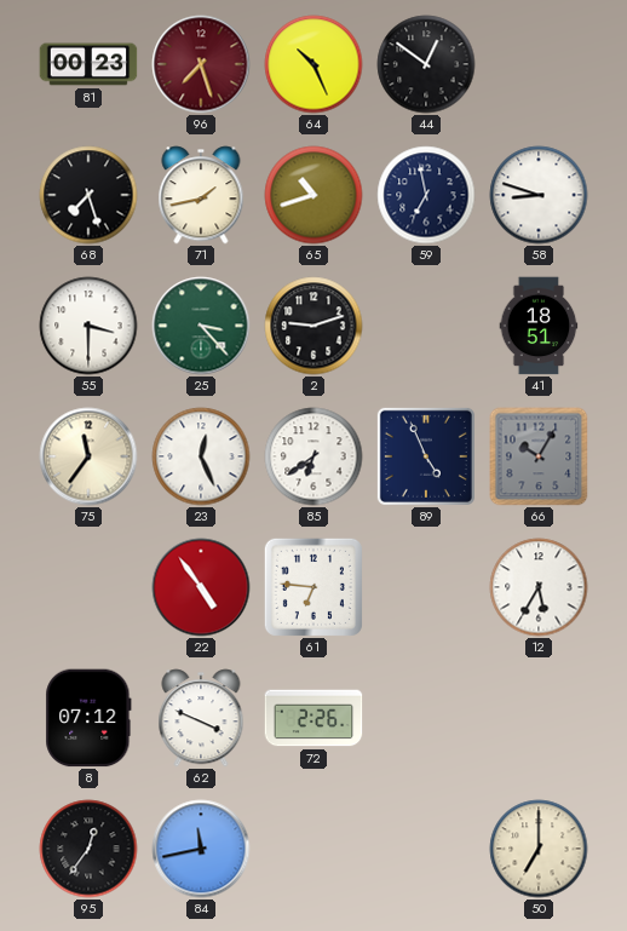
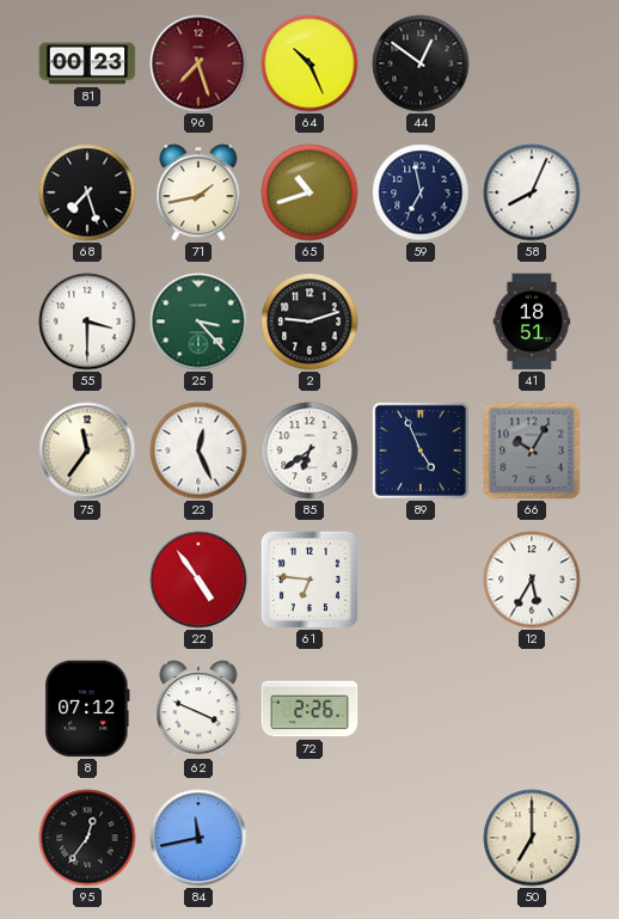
58: 8:48 -> 8:04 (532, 192)
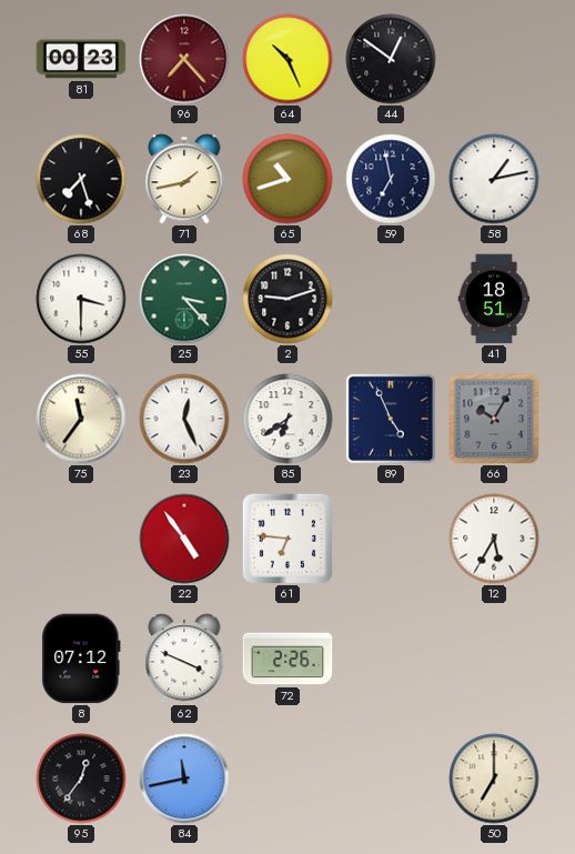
96: 7:27 -> 7:23 (184, 59)
58: 8:04 -> 1:13 (494, 179)
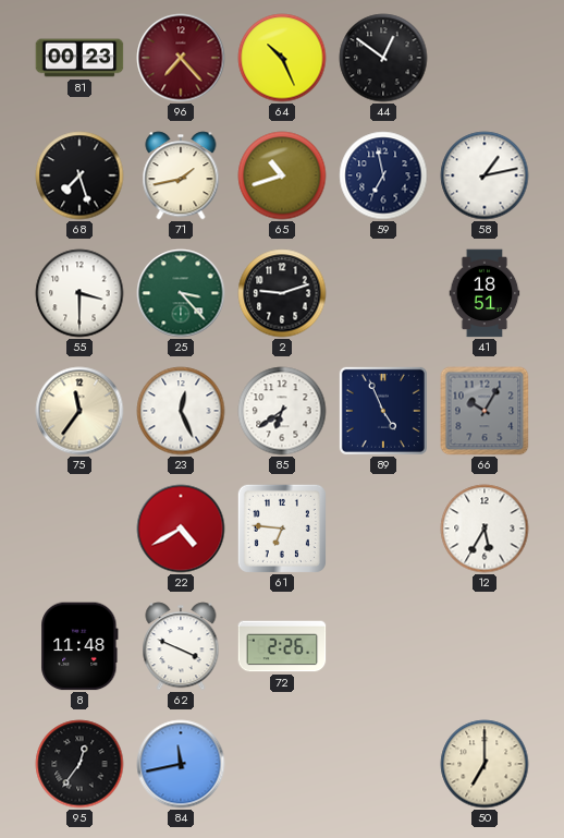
22: 4:54 -> 4:40 (181, 529)
8: 07:12 -> 11:48 (79, 646)
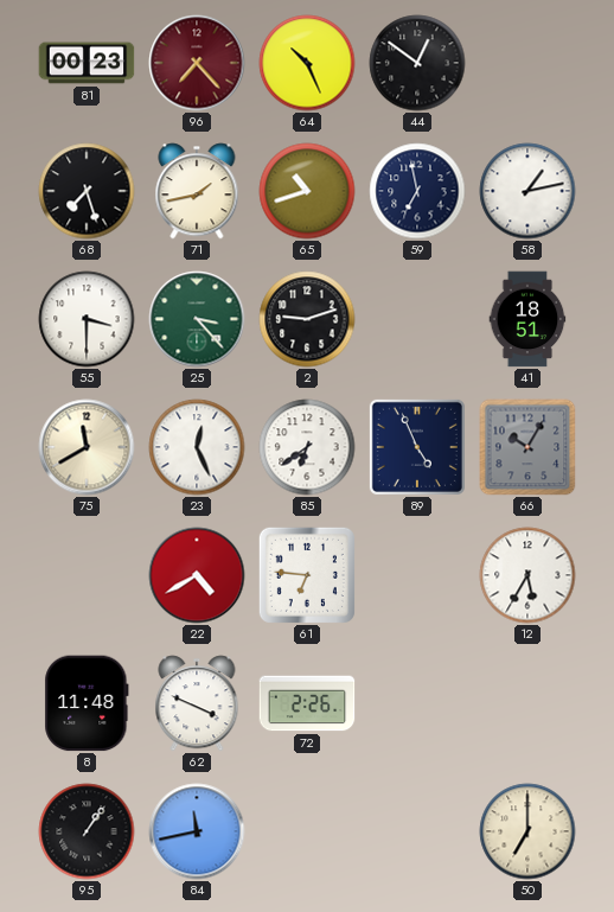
75: 11:36 -> 11:40 (87, 447)
95: 12:36 -> 1:06 (87, 831)
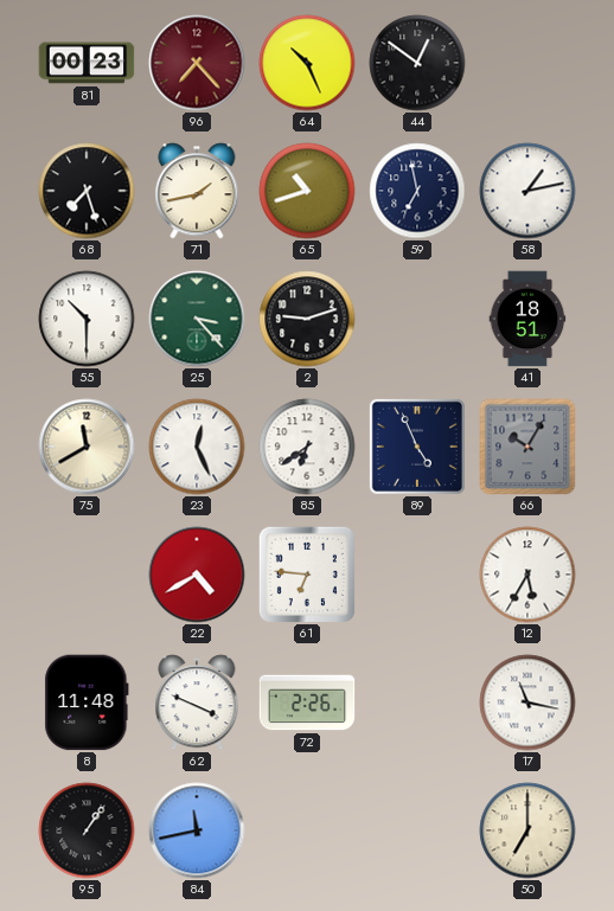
55: 3:30 -> 10:30 (87, 319)
17: none -> 11:17 (527, 703)
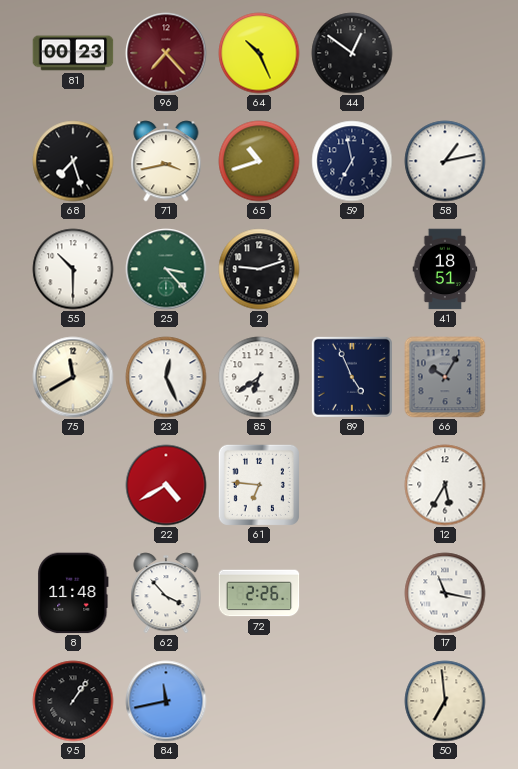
71: 1:43 -> 3:43 (166, 161)
62: 3:49 -> 3:53 (166, 593)
50: 7:00 -> 6:59 (445, 701)
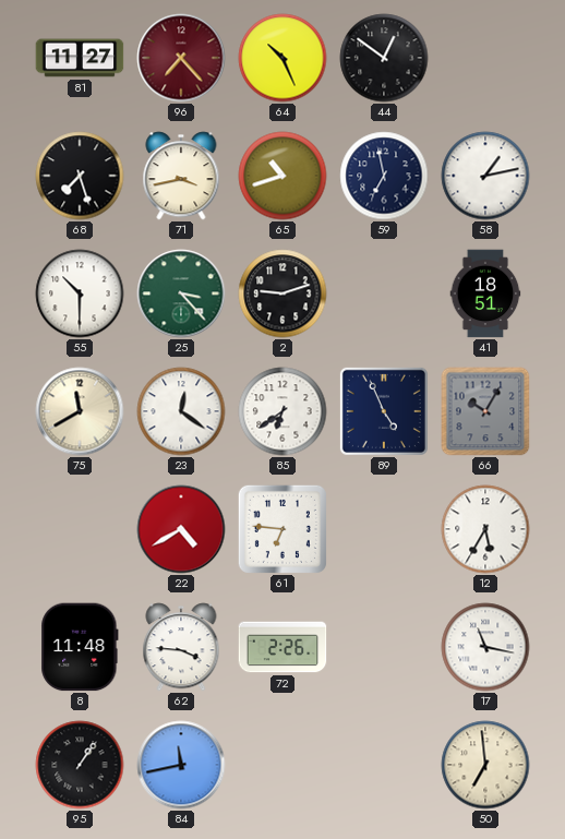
81: 00:23 -> 11:27 (80, 58)
23: 12:26 -> 12:21 (181, 411)
62: 3:53 -> 3:46 (181, 647)
